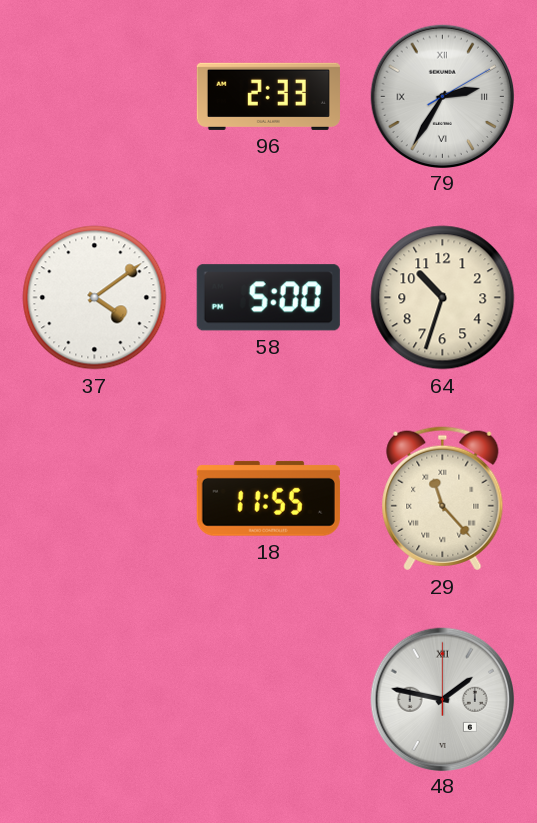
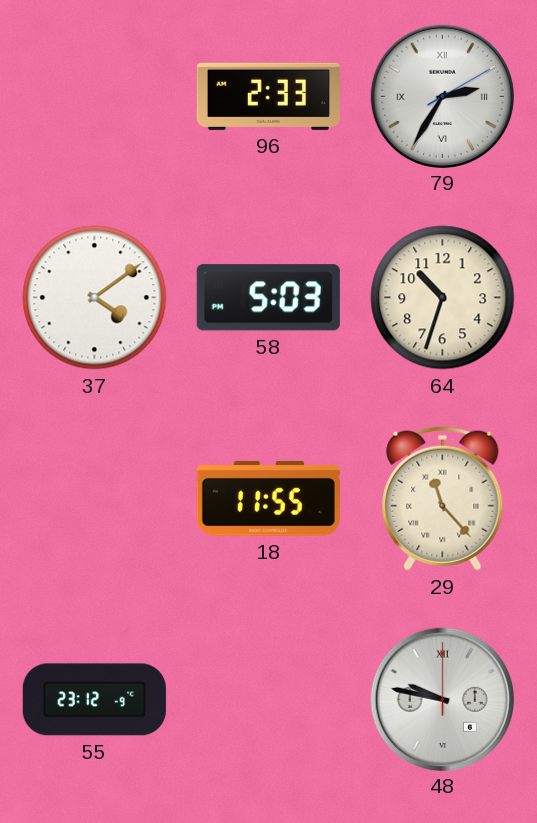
58: 5:00 -> 5:03 (268, 298)
55: none -> 23:12 (94, 700)
48: 1:47 -> 9:47 (442, 699)
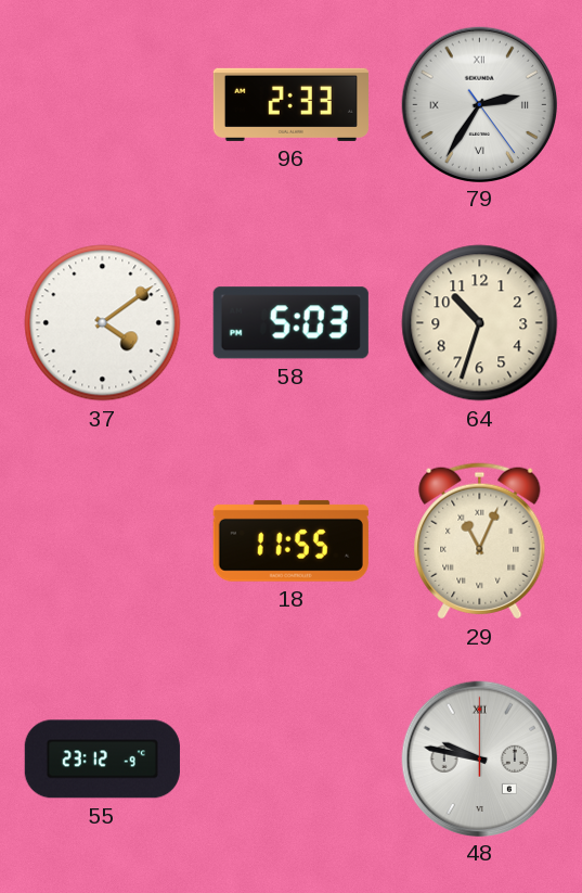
79: 2:35:10 -> 2:35:24 (479, 104)
29: 11:23 -> 11:04 (480, 541)
